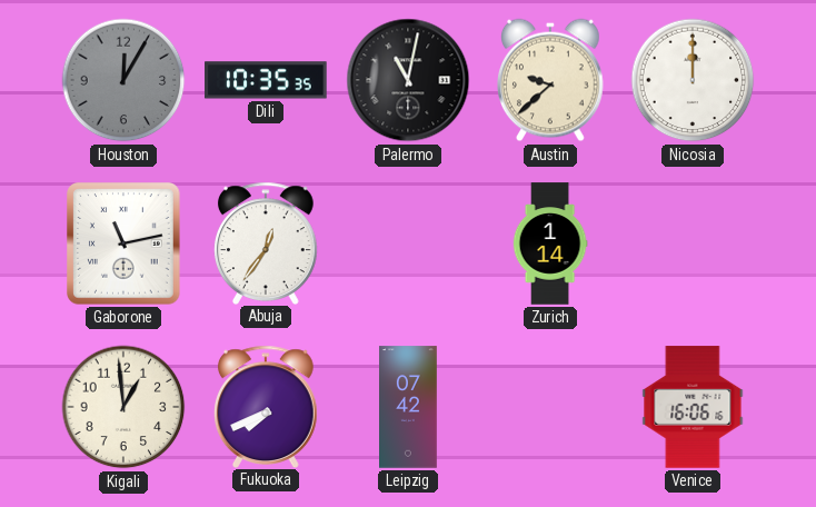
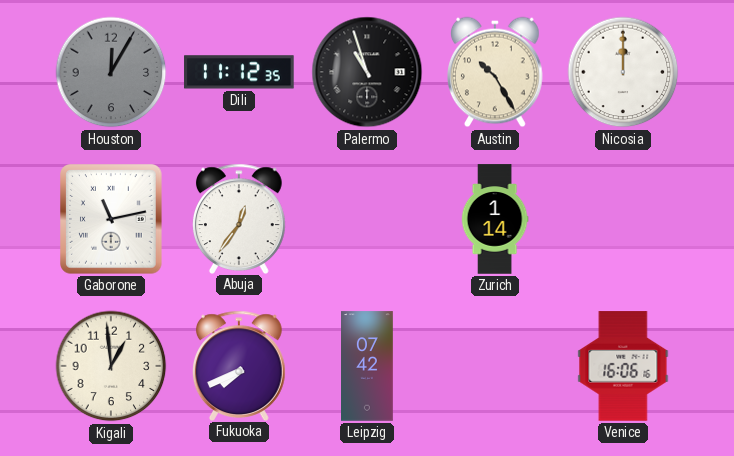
Dili: 10:35 -> 11:12 (239, 72)
Palermo: 11:02 -> 10:57 (367, 72)
Austin: 9:38 -> 10:25 (496, 72)
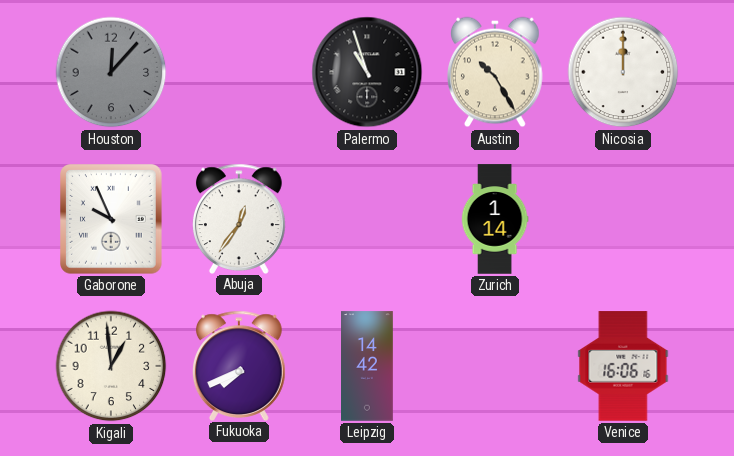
Houston: 12:05 -> 12:07 (111, 72)
Dili: 11:12 -> none (239, 72)
Gaborone: 11:13 -> 9:56 (112, 219)
Leipzig: 07:42 -> 14:42 (368, 366)
